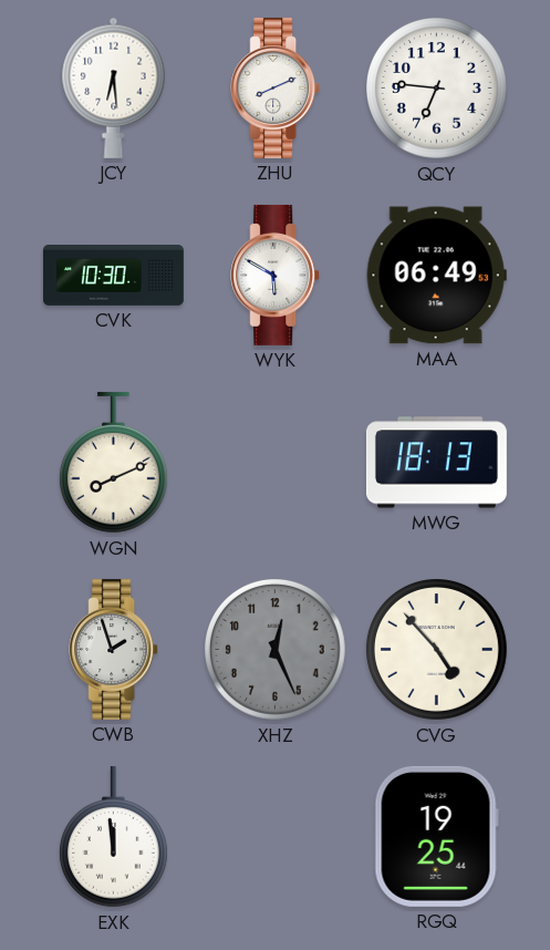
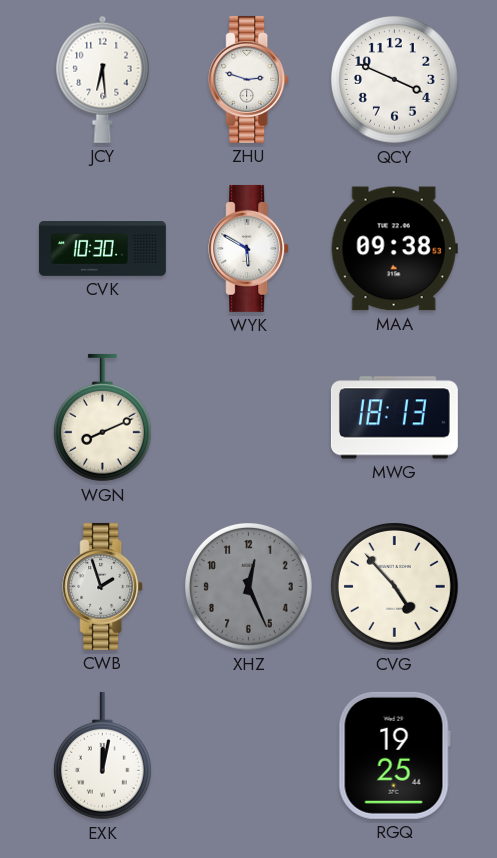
ZHU: 8:11 -> 2:48 (249, 79)
QCY: 6:46 -> 3:49 (395, 80)
MAA: 06:49 -> 09:38 (394, 249)
EXK: 11:59 -> 12:02 (102, 756)
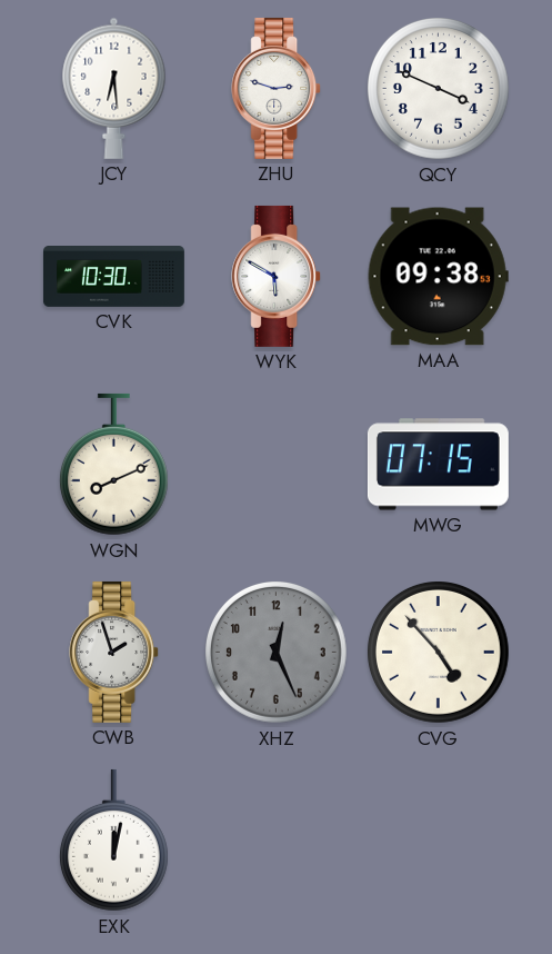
MWG: 18:13 -> 07:15 (438, 465)
RGQ: 19:25 -> none (394, 755)
